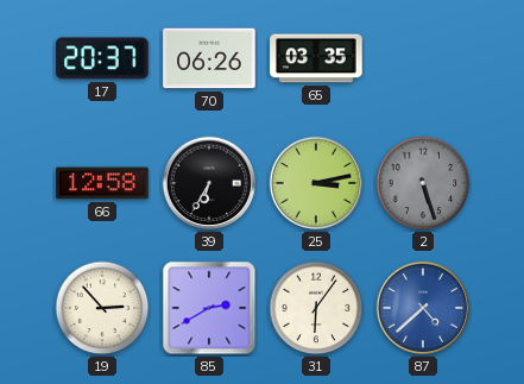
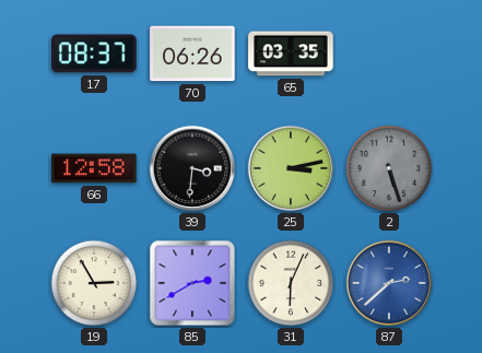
17: 20:37 -> 08:37 (94, 54)
39: 6:35 -> 3:31 (192, 168)
19: 2:53 -> 2:55 (94, 283)
31: 6:06 -> 6:04 (291, 283)
87: 4:38 -> 2:38 (389, 283)
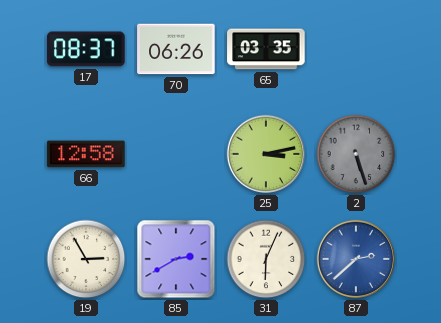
39: 3:31 -> none (192, 168)
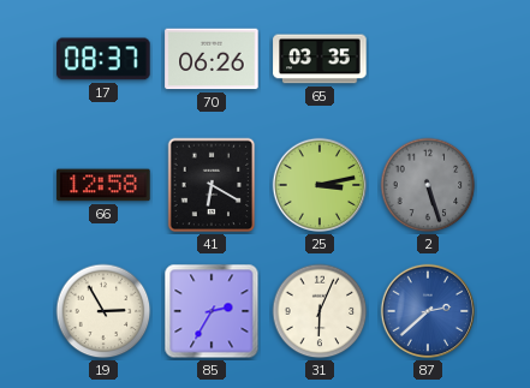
41: none -> 6:20 (212, 185)
85: 2:40 -> 2:35 (212, 311)
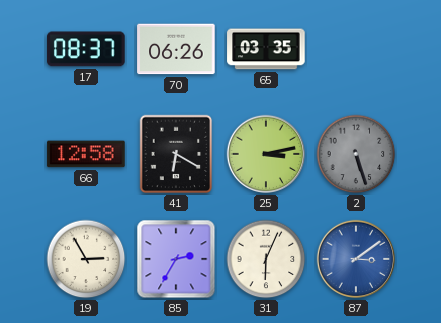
87: 2:38 -> 3:09 (356, 259)
